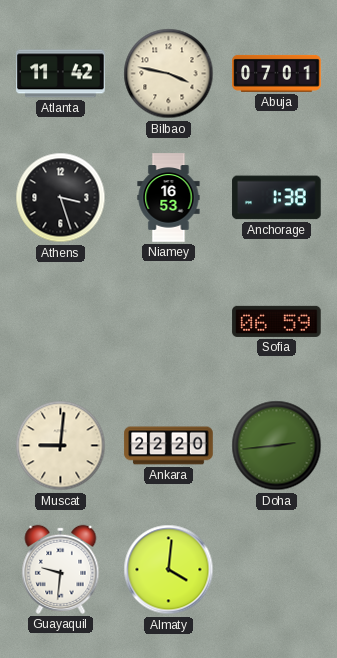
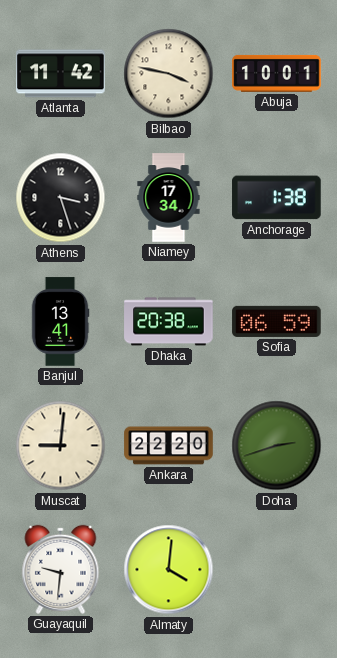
Abuja: 07:01 -> 10:01 (277, 73)
Niamey: 16:53 -> 17:34 (169, 198)
Banjul: none -> 13:41 (60, 322)
Dhaka: none -> 20:38 (169, 322)
Doha: 2:44 -> 2:42 (277, 446)
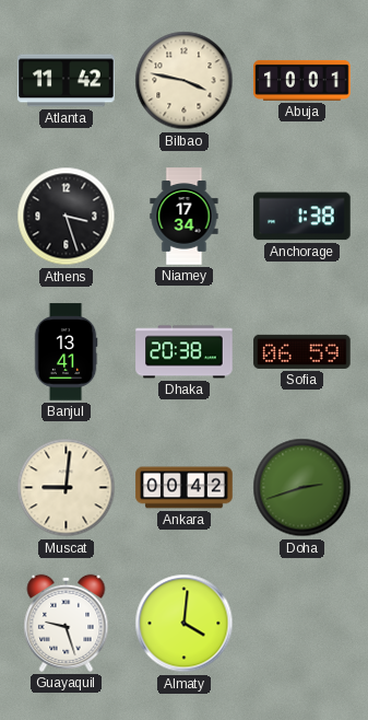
Ankara: 22:20 -> 00:42 (185, 488)
Guayaquil: 9:31 -> 9:27 (67, 623)
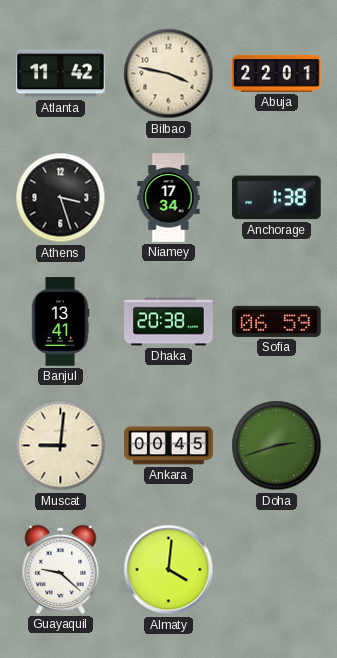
Abuja: 10:01 -> 22:01 (277, 73)
Ankara: 00:42 -> 00:45 (169, 446)
Guayaquil: 9:27 -> 9:22 (61, 569)
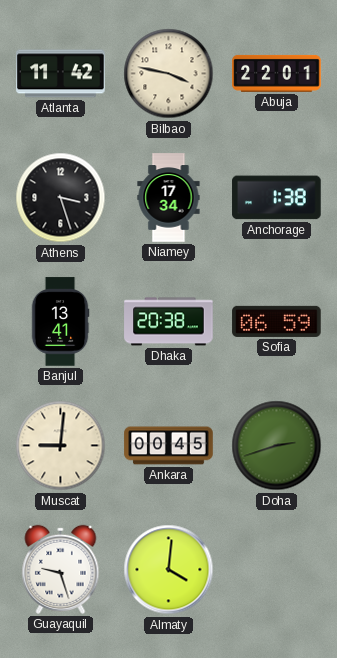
Guayaquil: 9:22 -> 9:27 (61, 569)
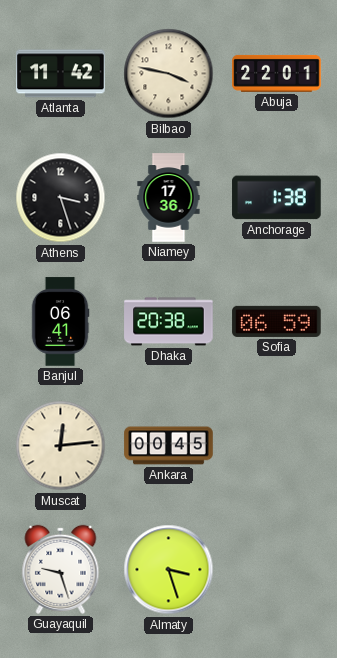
Niamey: 17:34 -> 17:36 (169, 198)
Banjul: 13:41 -> 06:41 (60, 322)
Muscat: 9:01 -> 12:14 (61, 446)
Doha: 2:42 -> none (277, 446)
Almaty: 4:01 -> 3:27 (169, 570)
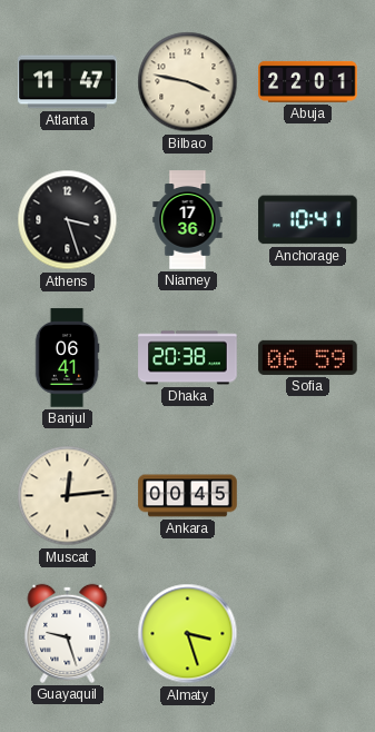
Atlanta: 11:42 -> 11:47 (68, 82)
Anchorage: 1:38 -> 10:41 (308, 220)
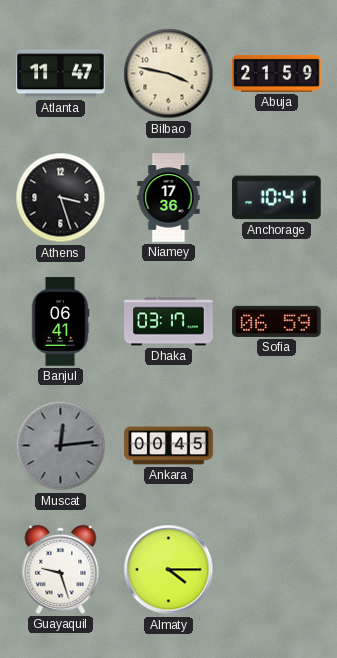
Abuja: 22:01 -> 21:59 (277, 73)
Dhaka: 20:38 -> 03:17 (169, 322)
Muscat dial: cream -> grey (61, 446)
Almaty: 3:27 -> 4:15 (169, 570)
